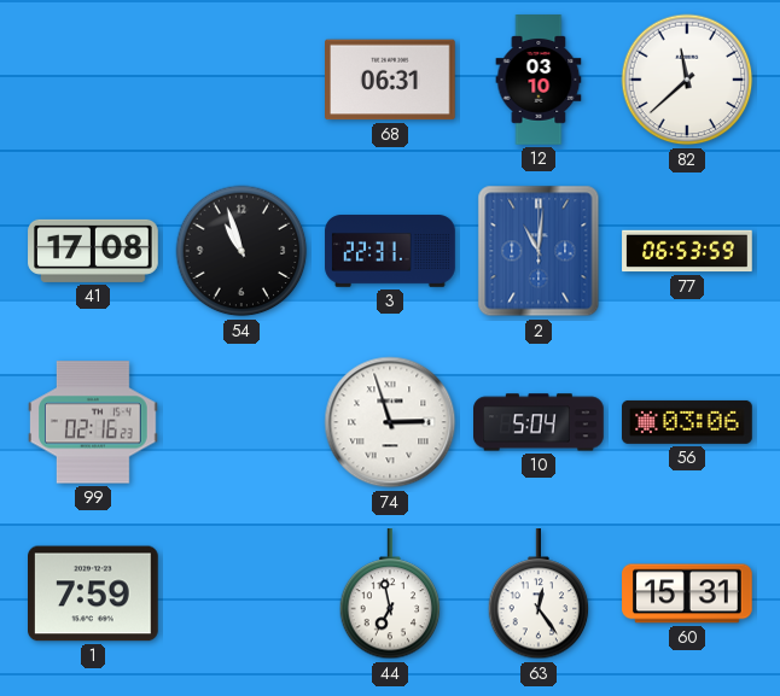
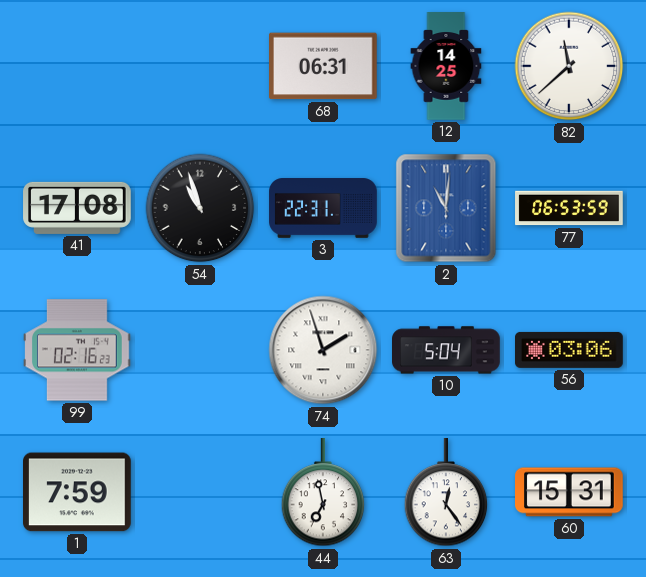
12: 03:10 -> 14:25 (446, 66)
74: 2:57 -> 1:57 (323, 350)
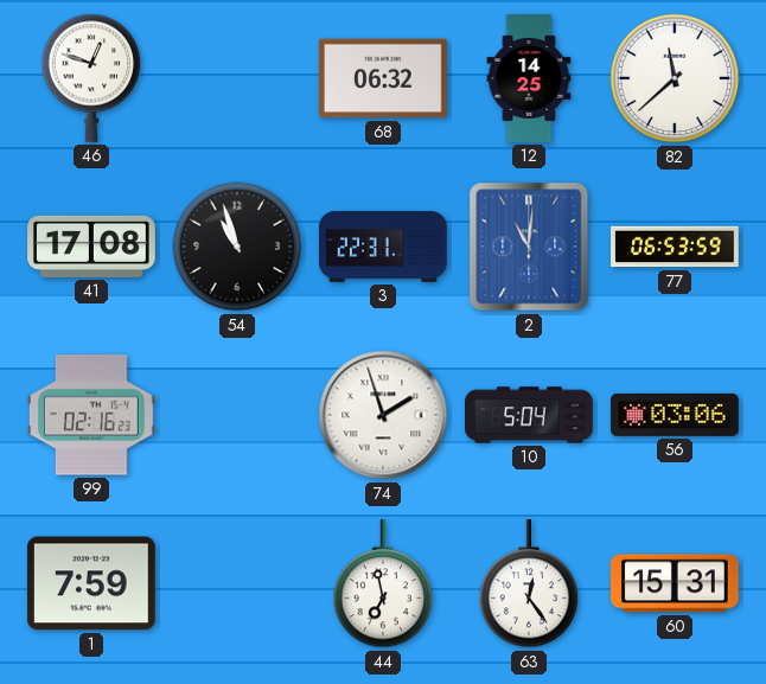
46: none -> 12:48 (91, 78)
68: 06:31 -> 06:32 (384, 78)
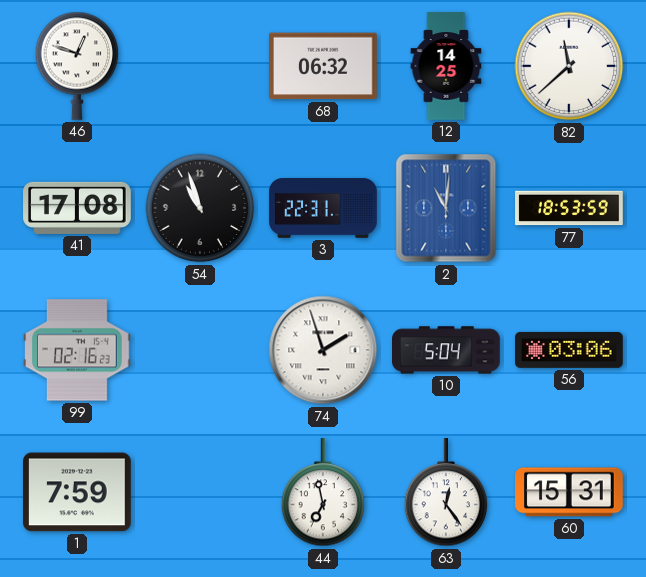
77: 06:53 -> 18:53 (569, 208)
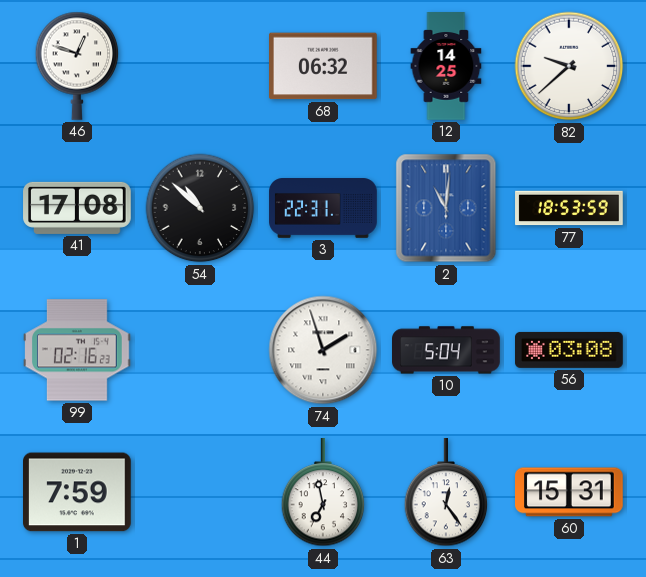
82: 11:38 -> 9:38 (569, 66)
54: 10:57 -> 10:52 (200, 208)
56: 03:06 -> 03:08 (570, 350)
